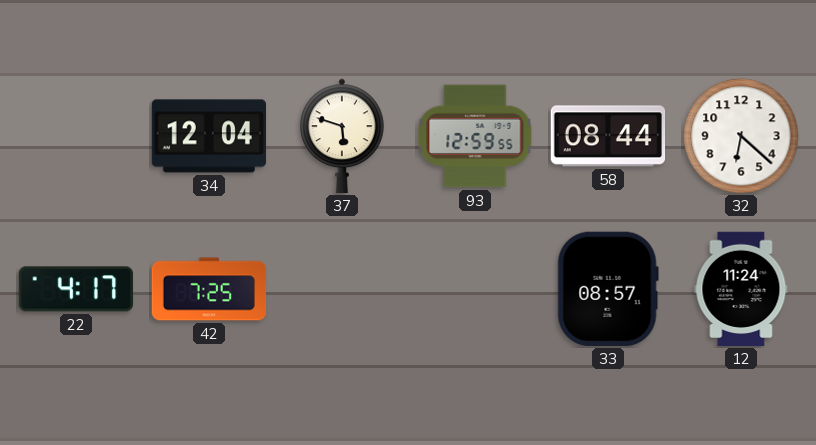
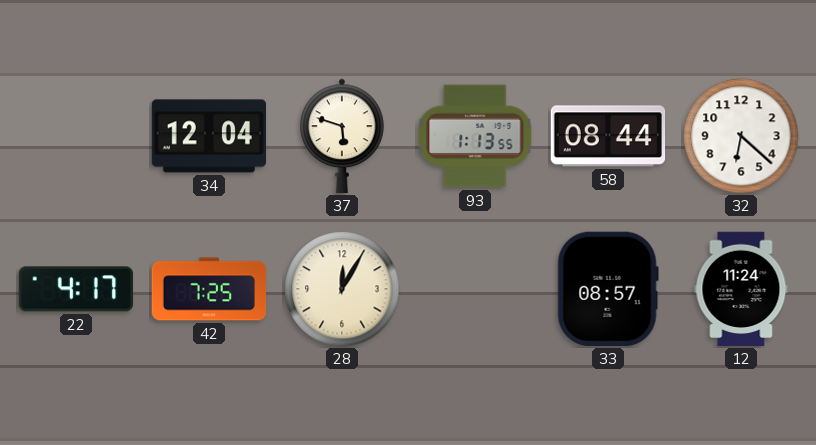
93: 12:59 -> 1:13 (475, 136)
28: none -> 12:05 (342, 289)
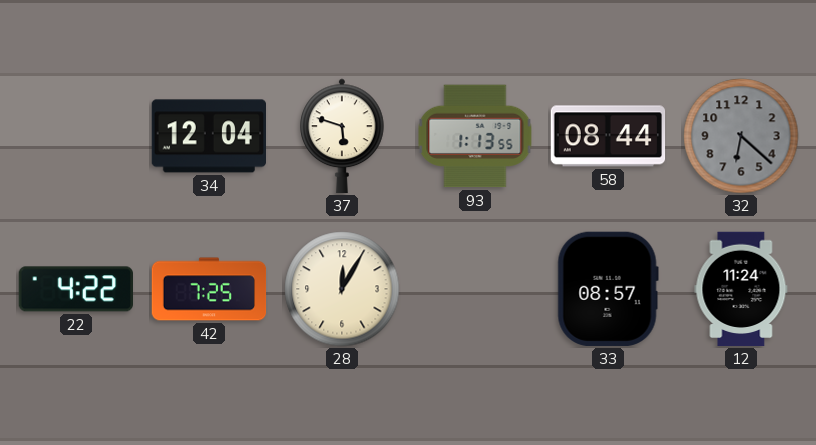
32 dial: white -> grey (741, 136)
22: 4:17 -> 4:22 (75, 289)
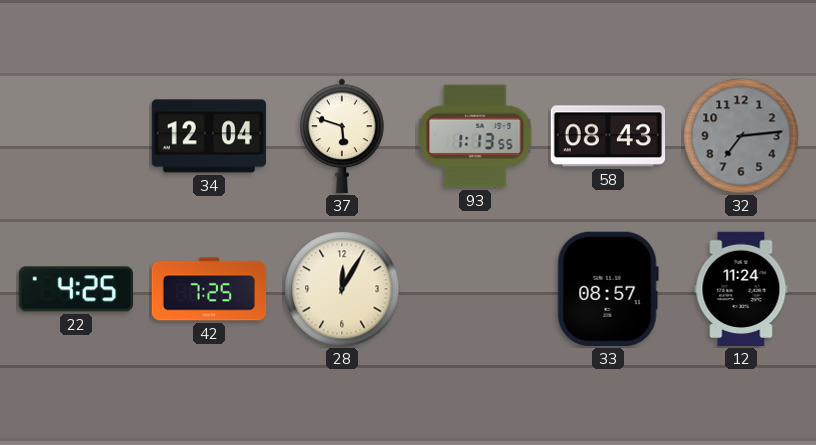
58: 08:44 -> 08:43 (608, 136)
32: 6:22 -> 7:14 (741, 136)
22: 4:22 -> 4:25 (75, 289)
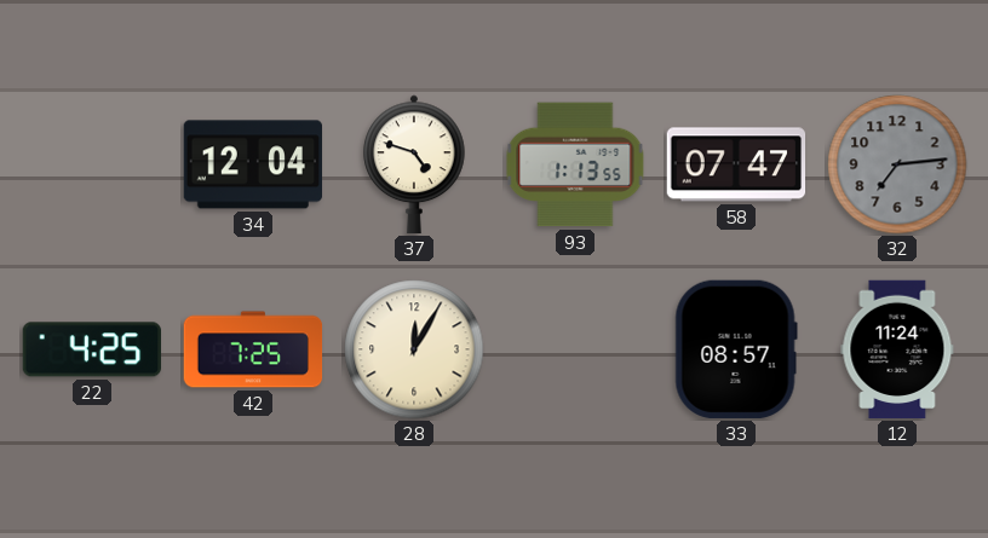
37: 5:48 -> 4:48 (414, 164)
58: 08:43 -> 07:47 (736, 164)
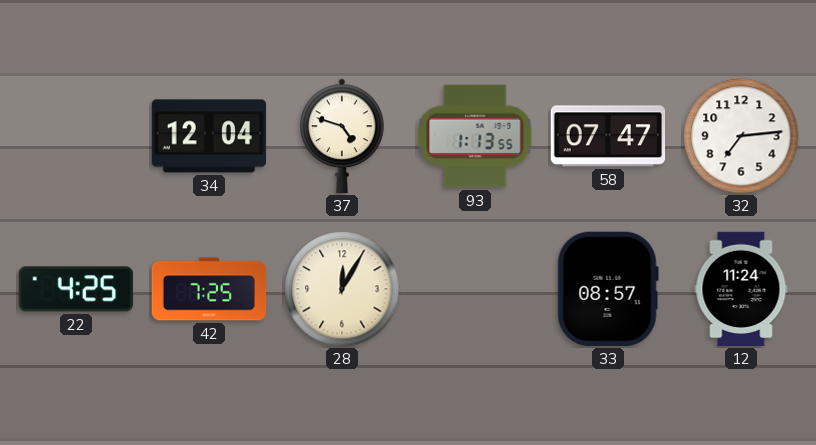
32 dial: grey -> white (741, 136)
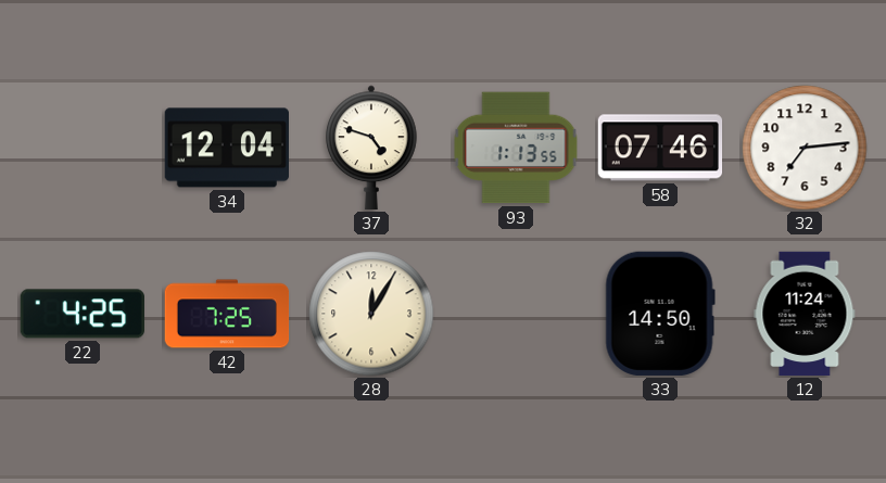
58: 07:47 -> 07:46 (660, 148)
33: 08:57 -> 14:50 (660, 314)
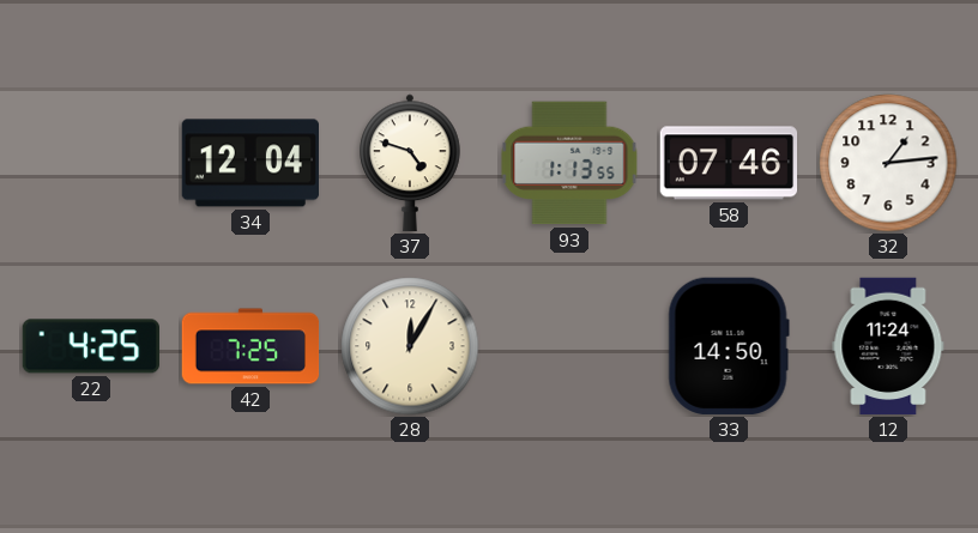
32: 7:14 -> 1:14 (888, 163)
